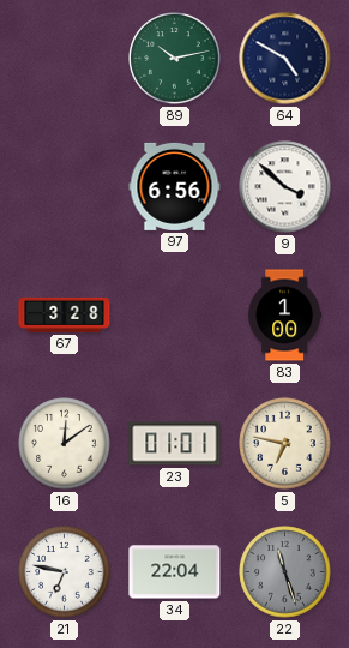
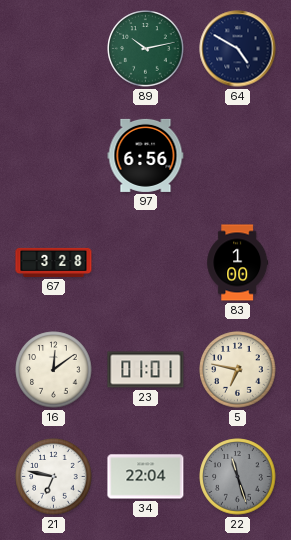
9: 3:52 -> none (285, 187)
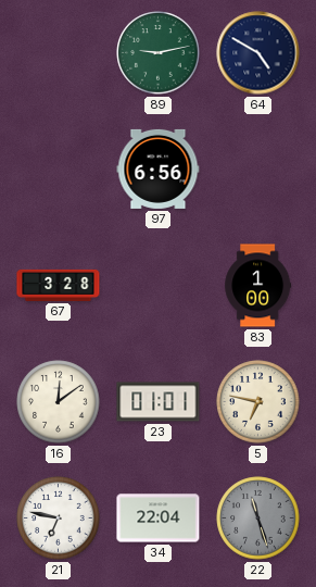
89: 10:13 -> 9:13 (159, 53)
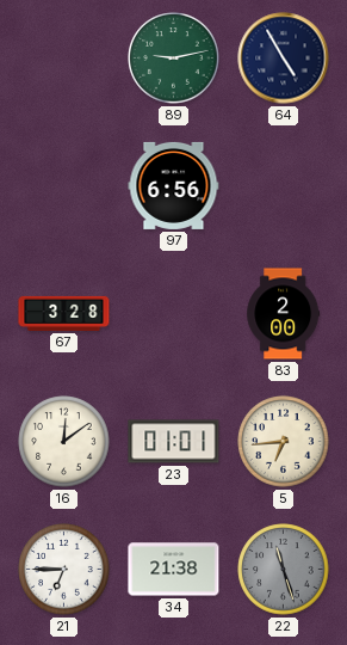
64: 4:50 -> 4:55 (284, 59)
83: 1:00 -> 2:00 (284, 314)
5: 6:47 -> 6:44 (284, 442)
21: 6:47 -> 6:45 (64, 570)
34: 22:04 -> 21:38 (174, 570)
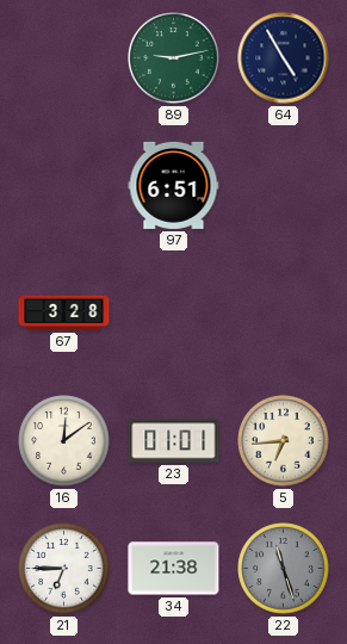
97: 6:56 -> 6:51 (174, 185)
83: 2:00 -> none (284, 314)
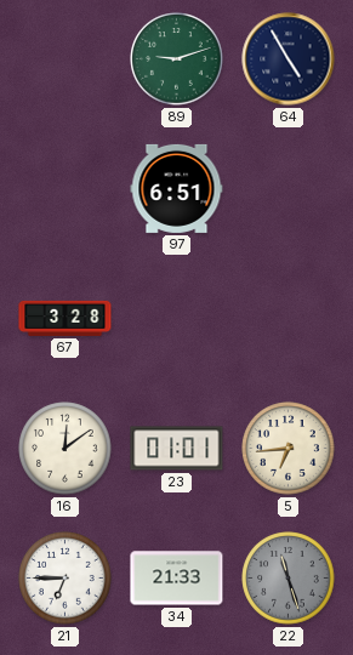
89: 9:13 -> 9:12 (177, 59)
34: 21:38 -> 21:33 (177, 579)
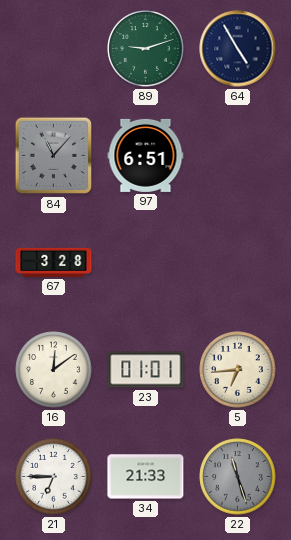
84: none -> 11:07 (54, 156)
